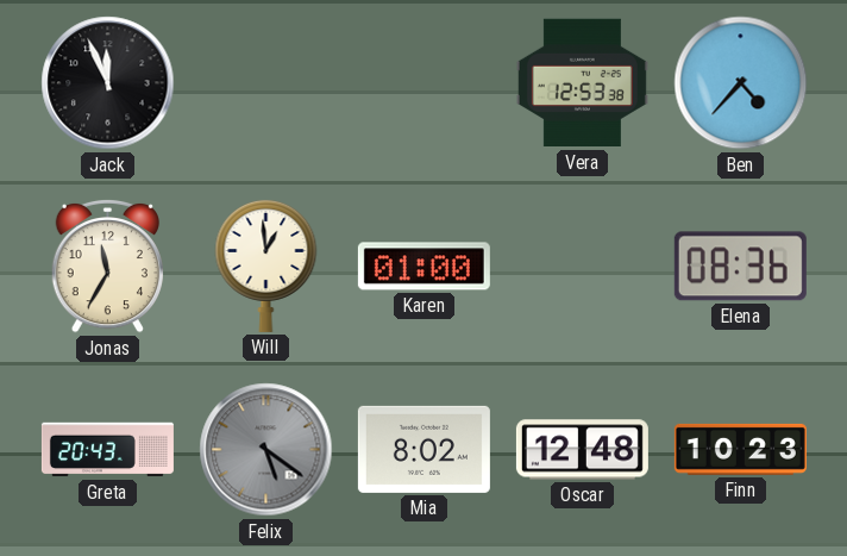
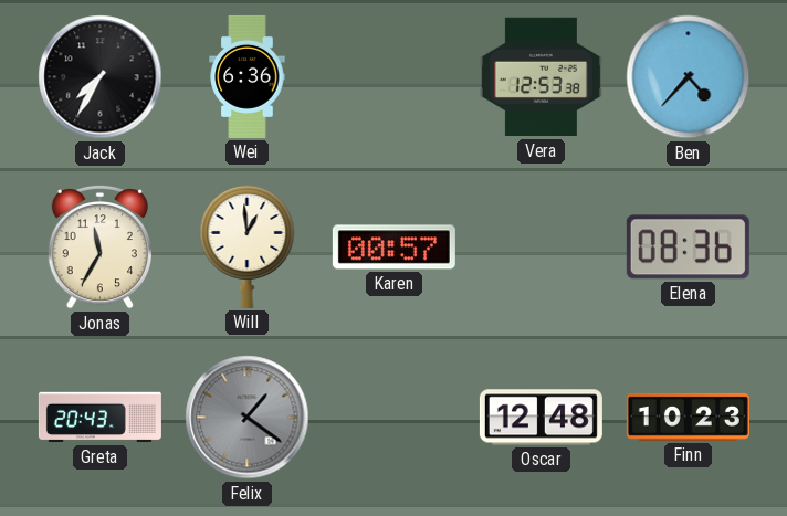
Jack: 11:56 -> 7:35 (101, 77)
Wei: none -> 6:36 (248, 76)
Karen: 01:00 -> 00:57 (393, 248)
Felix: 5:21 -> 1:21 (248, 418)
Mia: 8:02 -> none (424, 449)
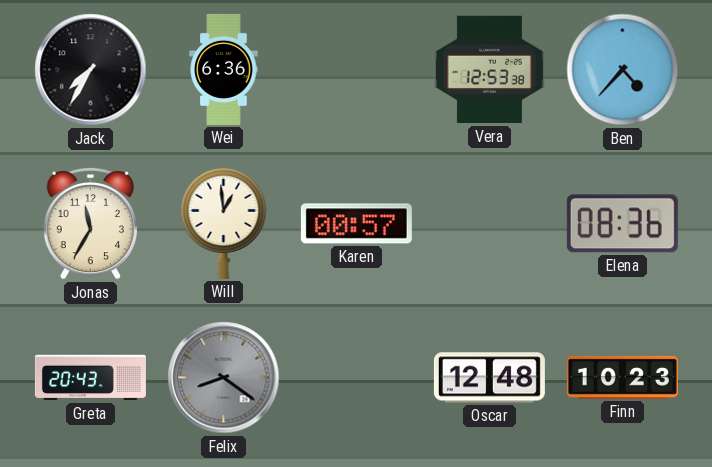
Felix: 1:21 -> 8:21 (224, 378)
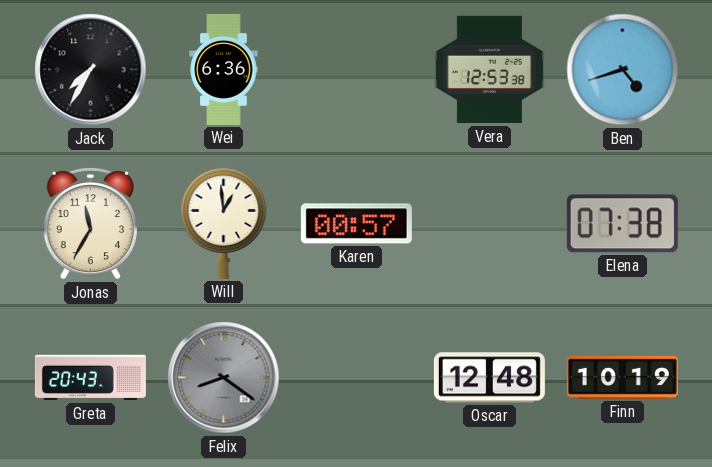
Ben: 4:37 -> 4:42 (623, 70)
Elena: 08:36 -> 07:38 (622, 224)
Finn: 10:23 -> 10:19 (622, 377)
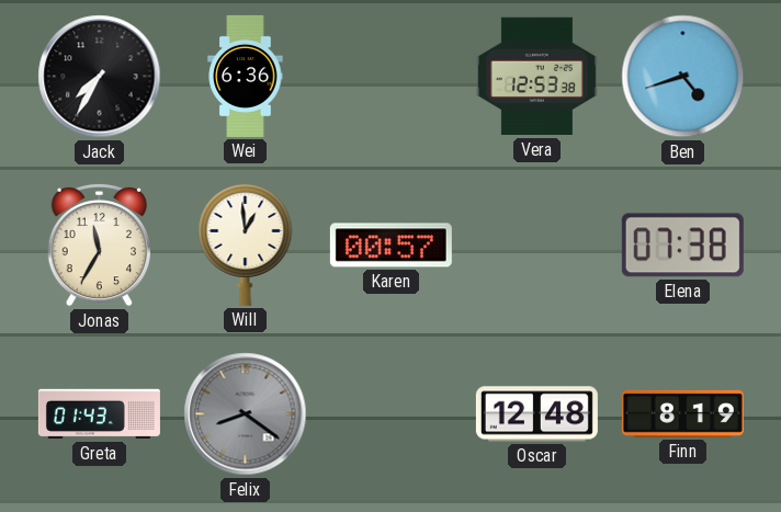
Greta: 20:43 -> 01:43 (99, 414)
Finn: 10:19 -> 8:19 (682, 413)
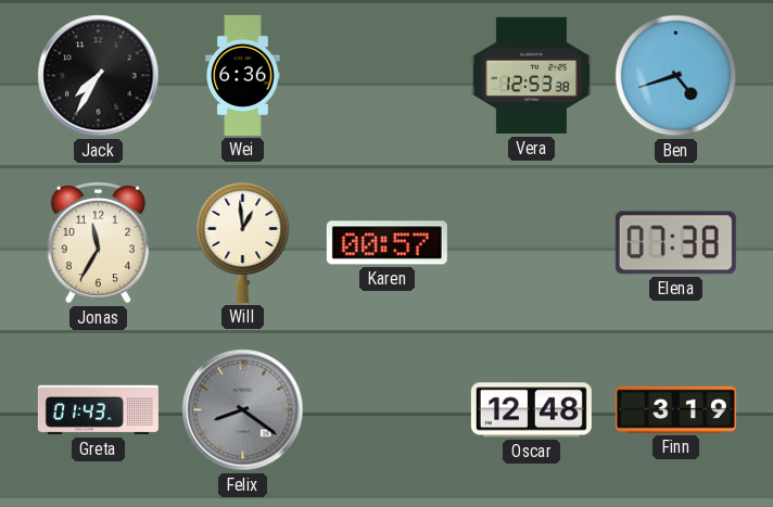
Finn: 8:19 -> 3:19 (675, 409)
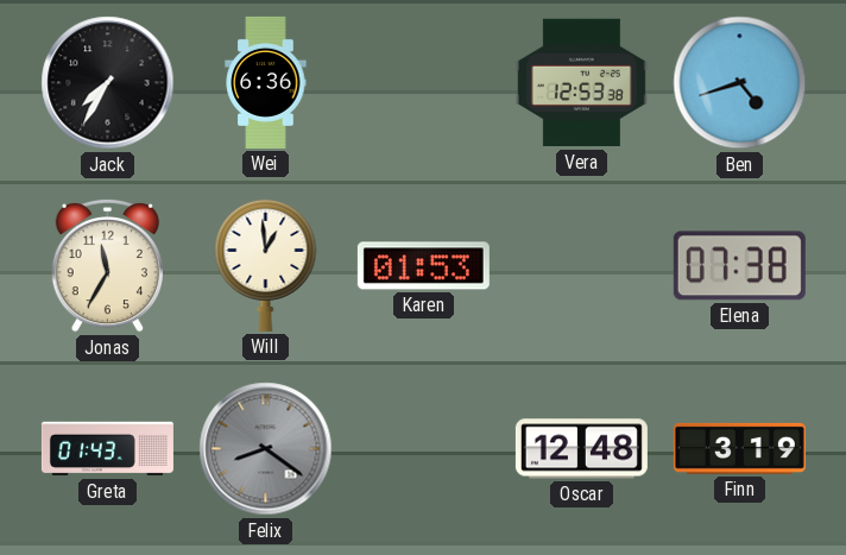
Karen: 00:57 -> 01:53 (423, 266)
